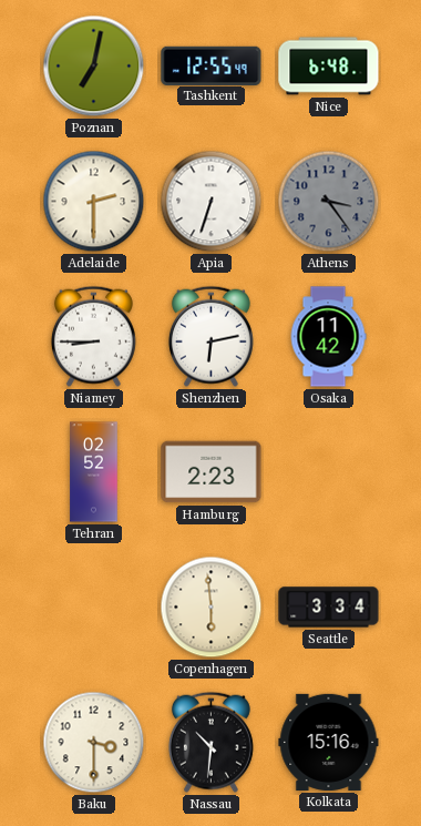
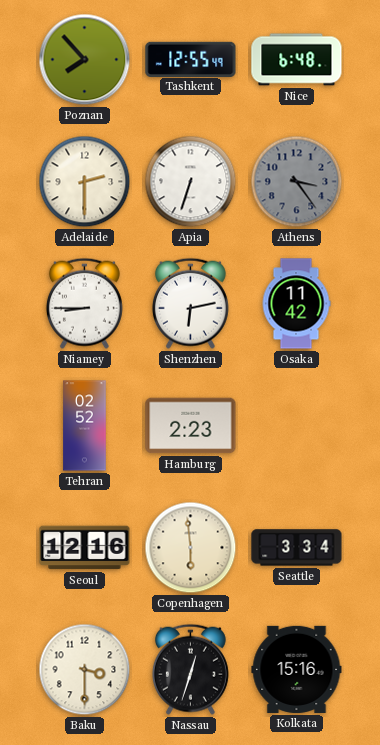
Poznan: 7:02 -> 7:53 (85, 60)
Seoul: none -> 12:16 (85, 548)
Nassau: 10:31 -> 12:33 (190, 669)
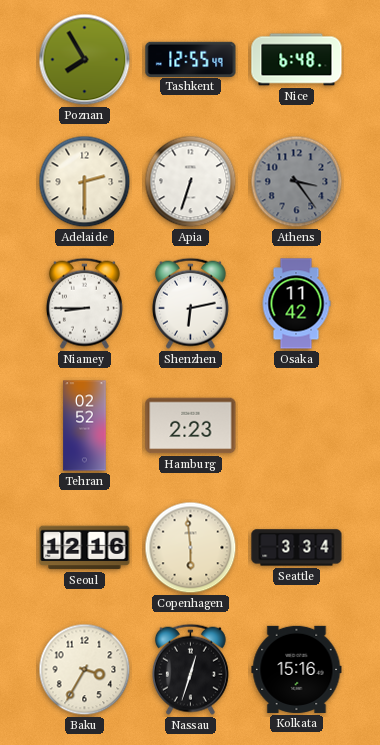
Poznan: 7:53 -> 7:55 (85, 60)
Baku: 3:30 -> 3:35 (85, 670)
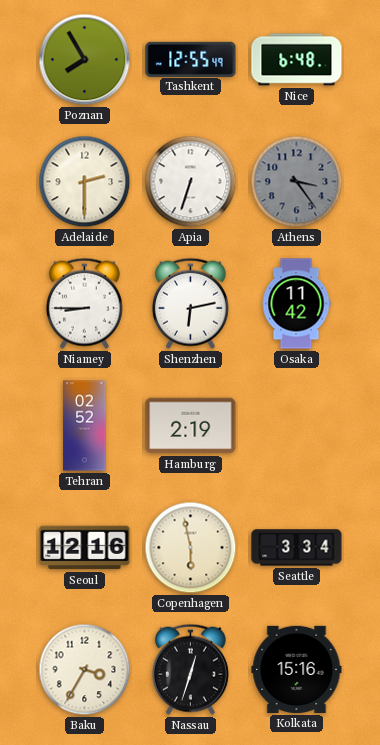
Hamburg: 2:23 -> 2:19 (191, 426)
Copenhagen: 5:59 -> 5:58 (191, 548)
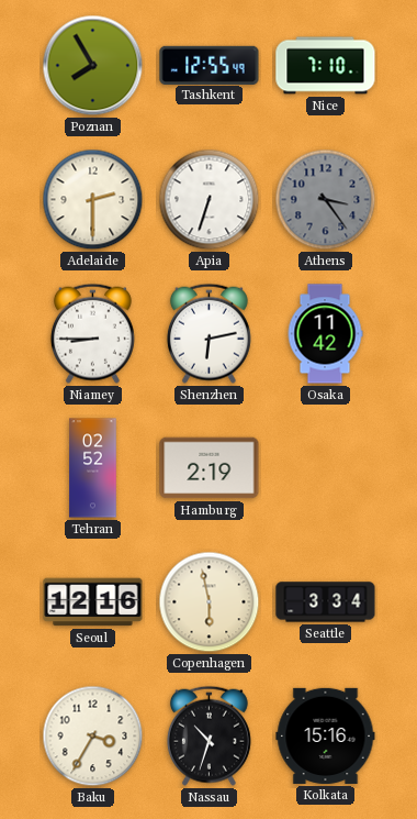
Nice: 6:48 -> 7:10 (326, 66)
Nassau: 12:33 -> 10:33 (208, 735)
